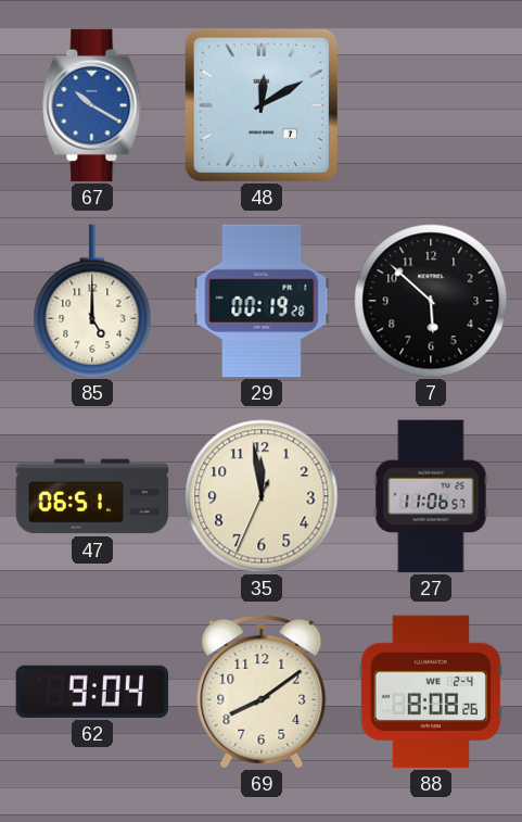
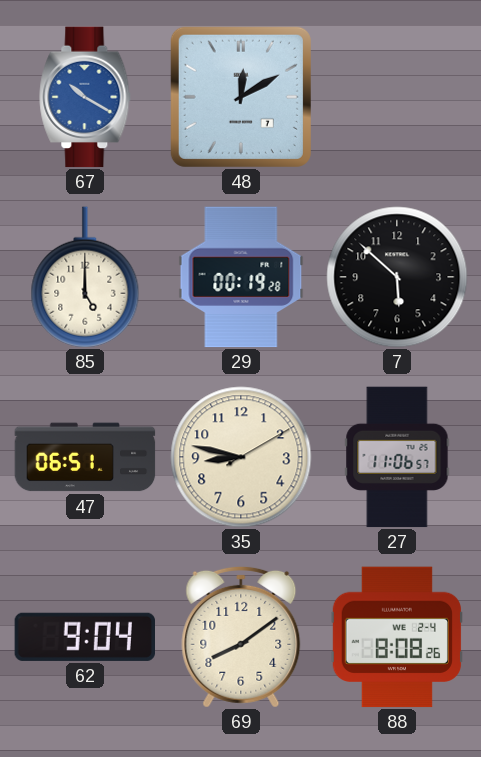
35: 11:58 -> 8:47 (241, 457)
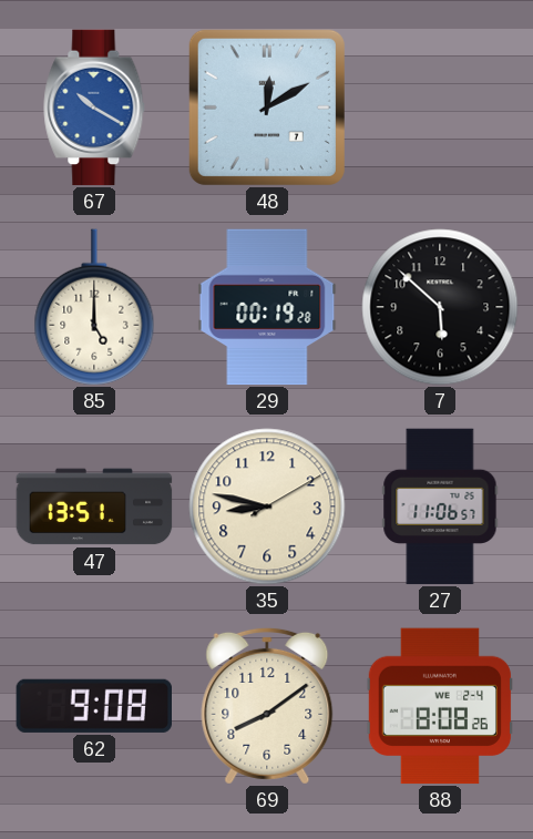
47: 06:51 -> 13:51 (94, 507)
62: 9:04 -> 9:08 (93, 706)
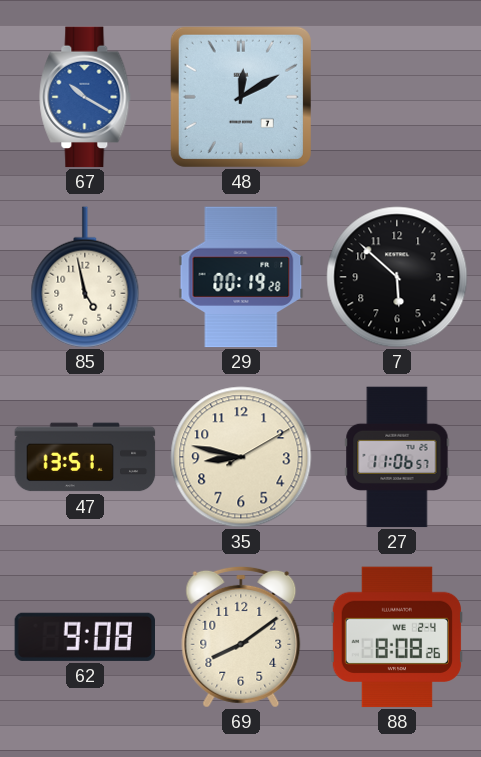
85: 5:00 -> 4:58 (85, 277)
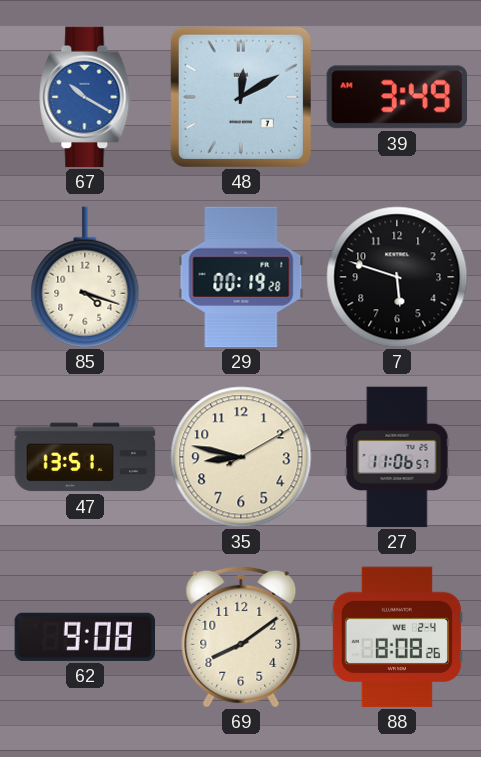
39: none -> 3:49 (396, 97)
85: 4:58 -> 4:18 (85, 277)
7: 5:52 -> 5:48 (397, 277)
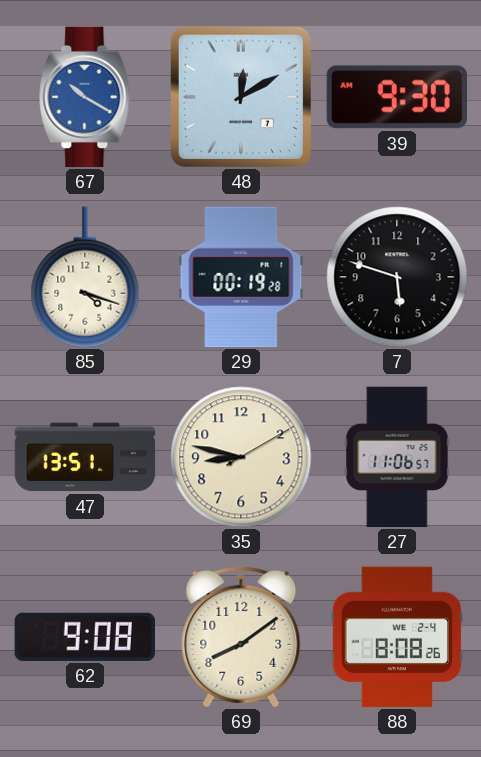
39: 3:49 -> 9:30 (396, 97)
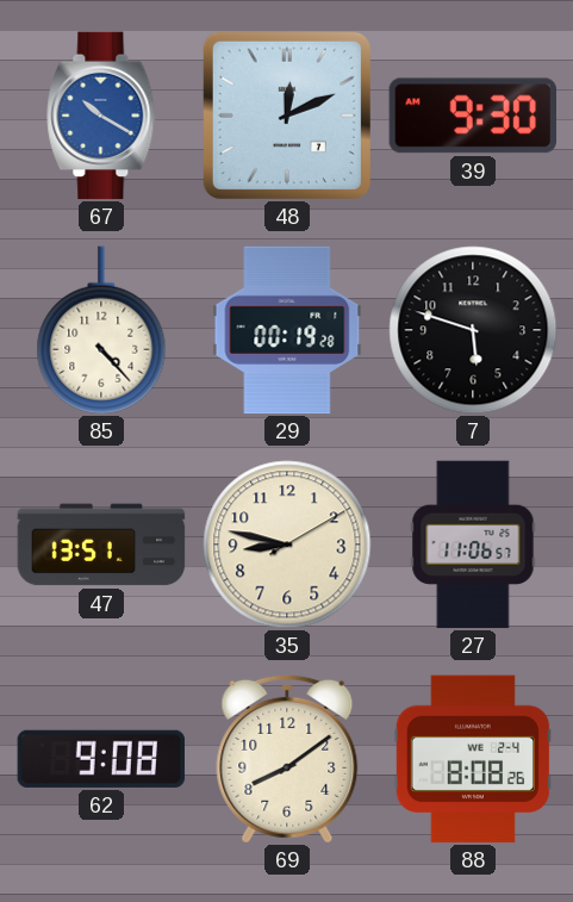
48: 12:10 -> 12:11 (287, 116)
85: 4:18 -> 4:23 (101, 330)
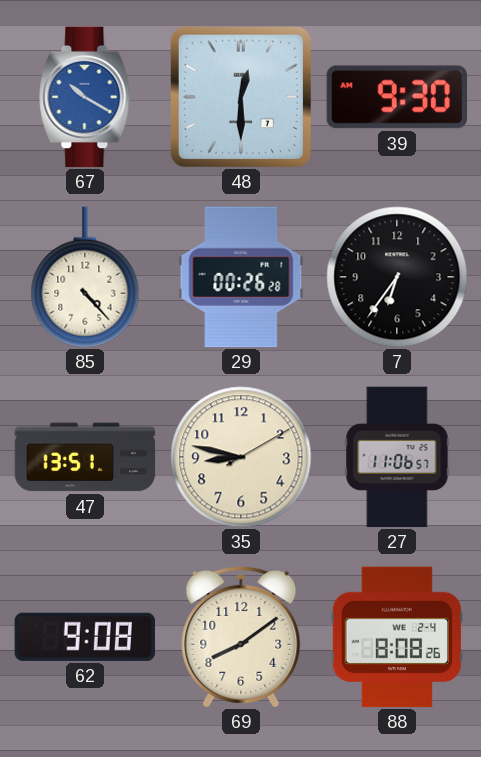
48: 12:11 -> 12:30 (241, 97)
29: 00:19 -> 00:26 (241, 277)
7: 5:48 -> 6:36 (397, 277)
